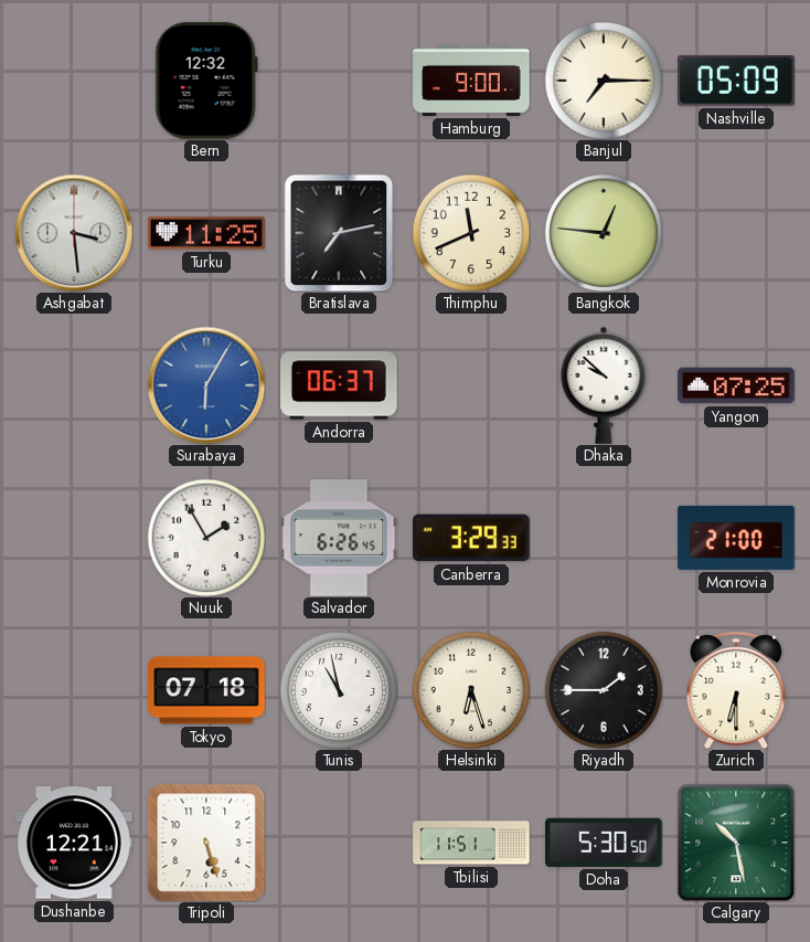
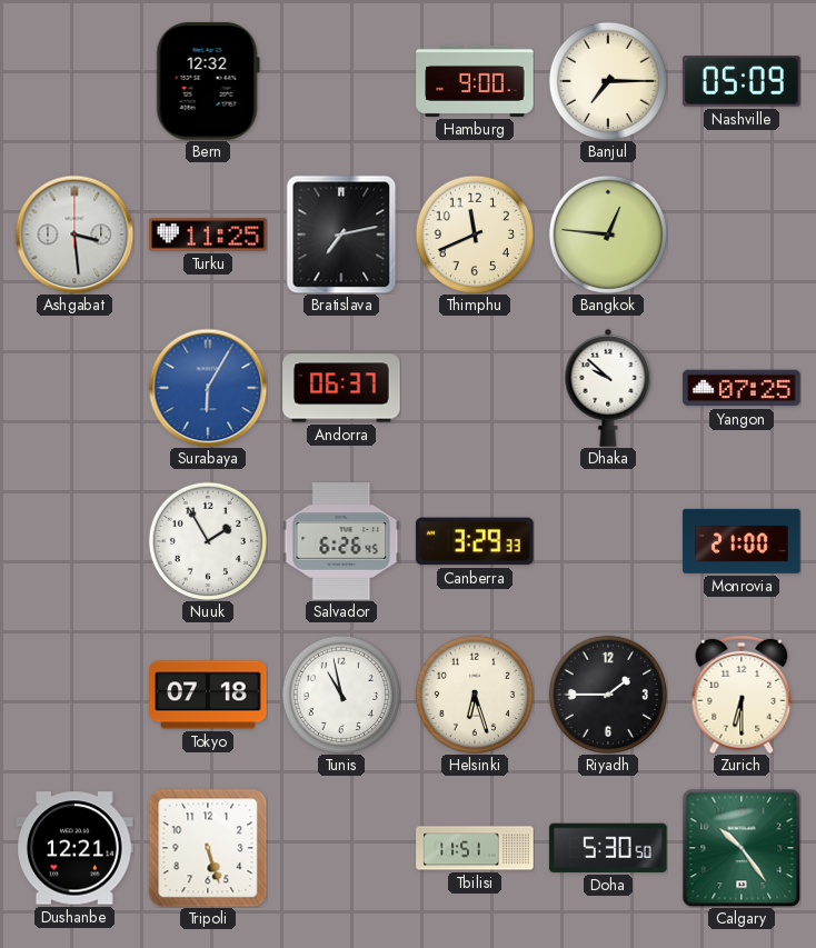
Calgary: 10:28 -> 10:24 (742, 848)
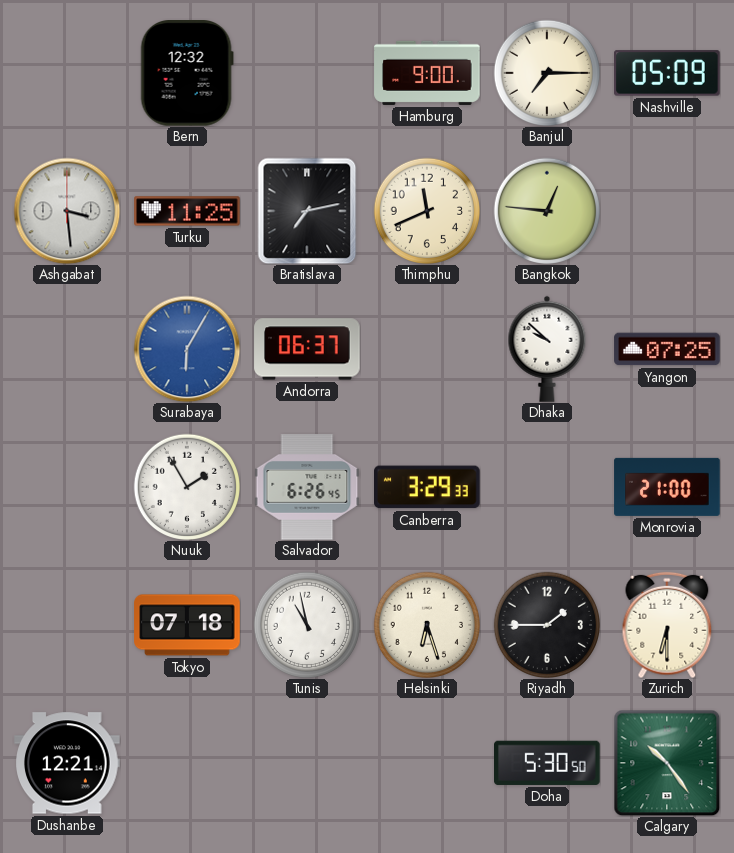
Tripoli: 5:27 -> none (208, 848)
Tbilisi: 11:51 -> none (475, 848)
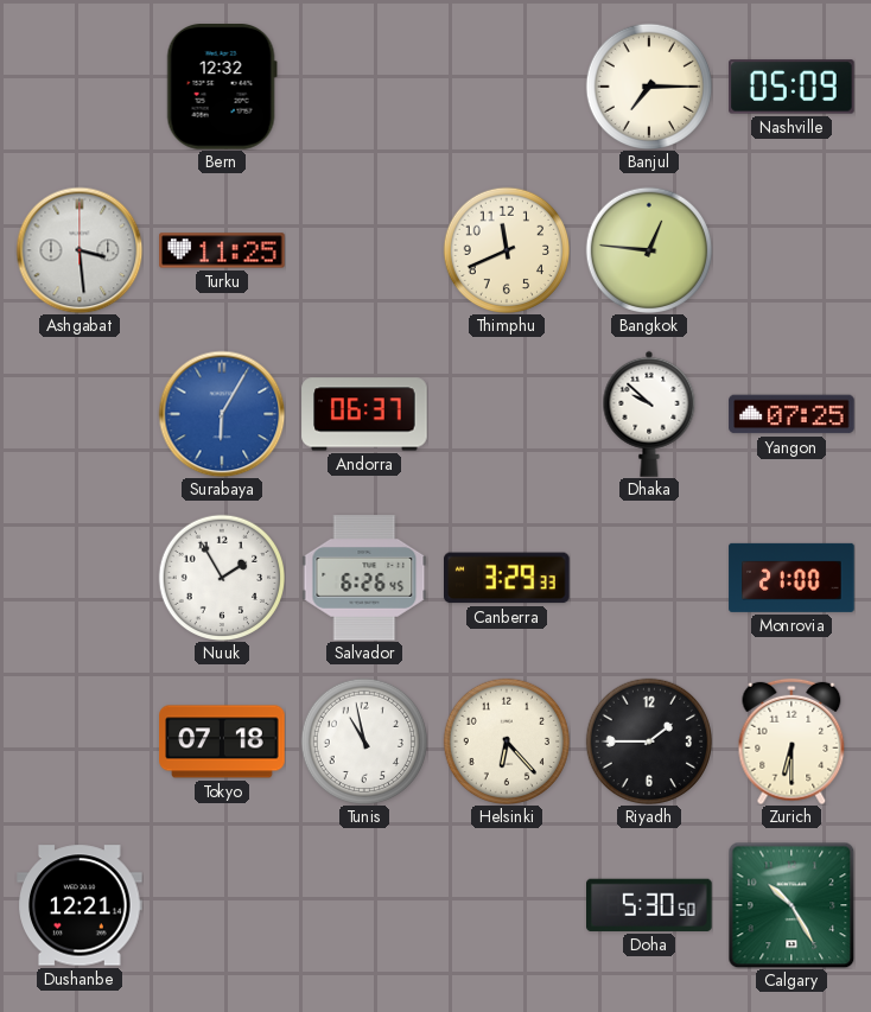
Hamburg: 9:00 -> none (427, 73)
Bratislava: 7:13 -> none (307, 211)
Helsinki: 6:27 -> 6:23 (506, 740)
Calgary: 10:24 -> 10:25 (791, 905)
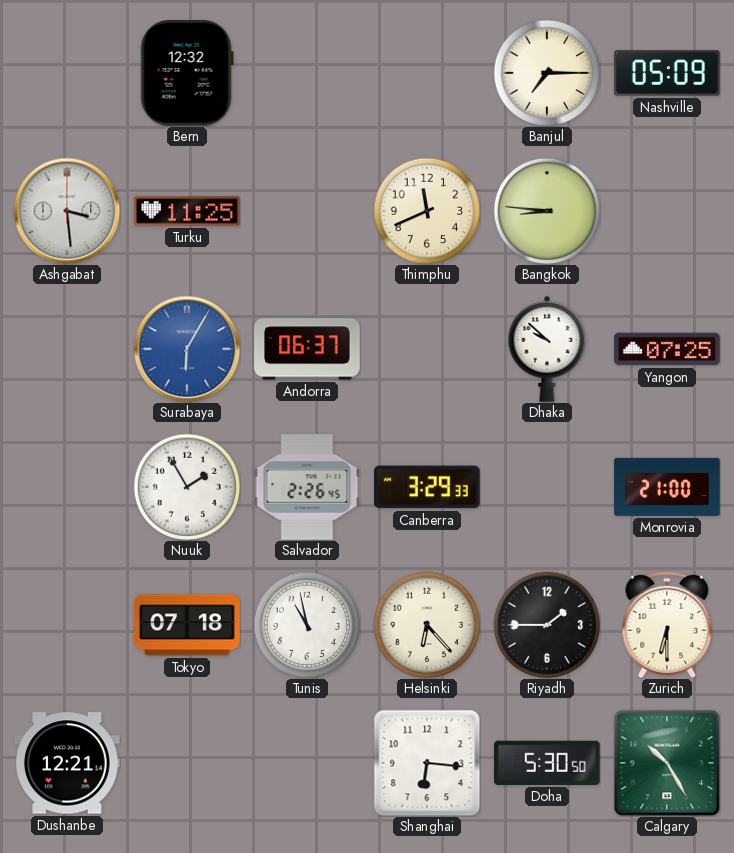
Bangkok: 12:46 -> 8:46 (546, 210)
Salvador: 6:26 -> 2:26 (307, 487)
Shanghai: none -> 6:16 (427, 763)
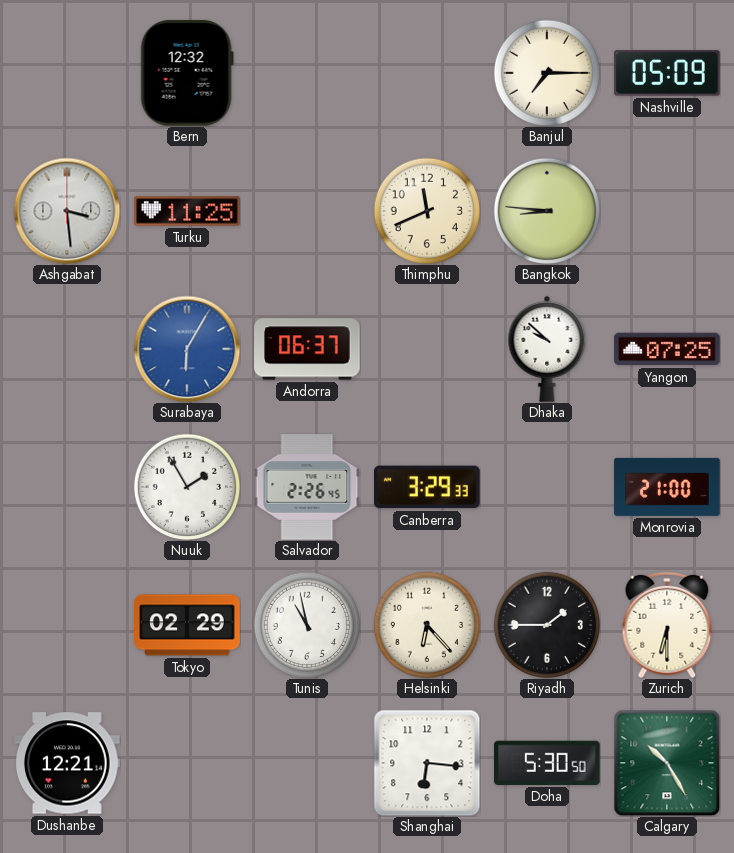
Tokyo: 07:18 -> 02:29 (187, 625)
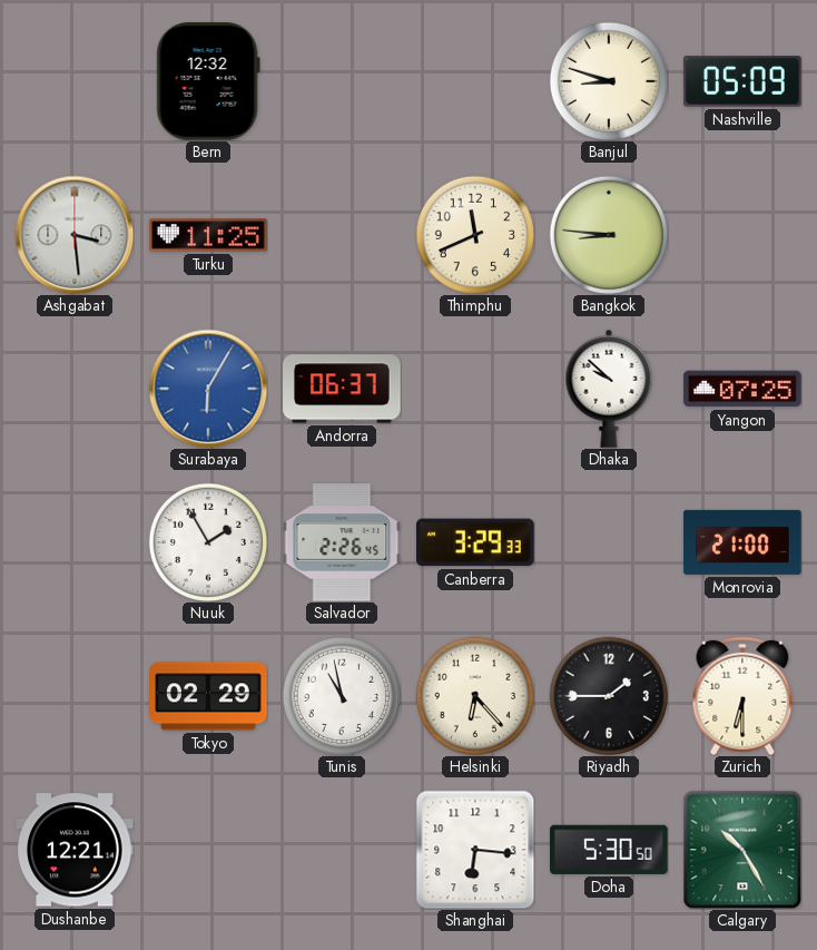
Banjul: 7:15 -> 8:48 (608, 80)
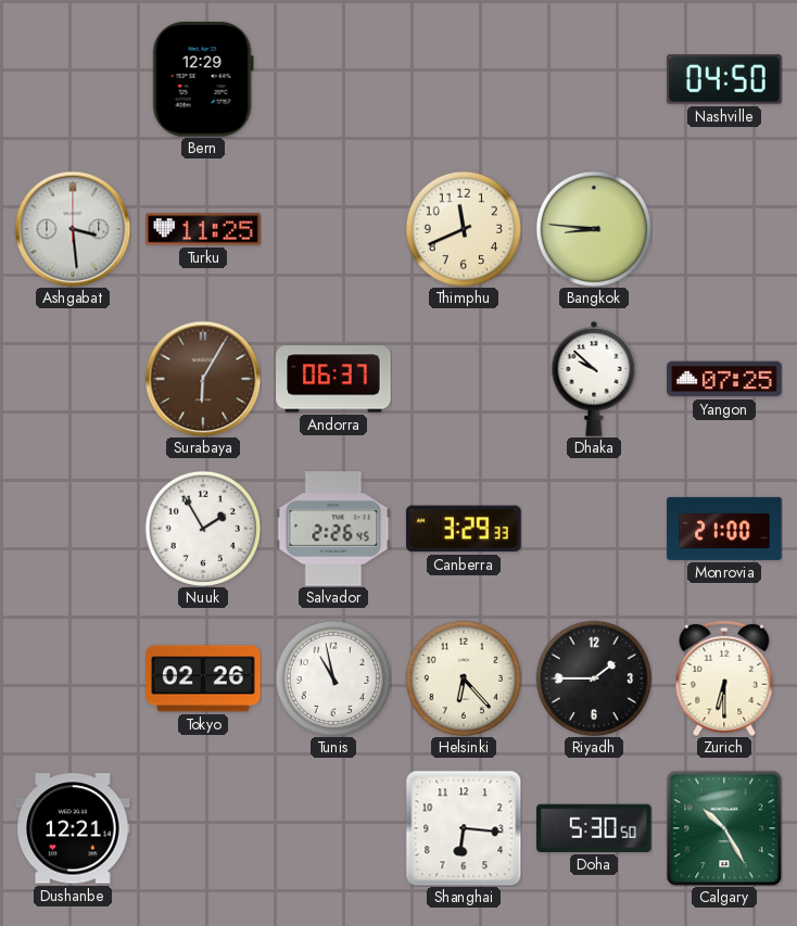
Bern: 12:32 -> 12:29 (203, 80)
Banjul: 8:48 -> none (608, 80)
Nashville: 05:09 -> 04:50 (724, 79)
Surabaya dial: blue -> brown (203, 379)
Tokyo: 02:29 -> 02:26 (203, 678)
